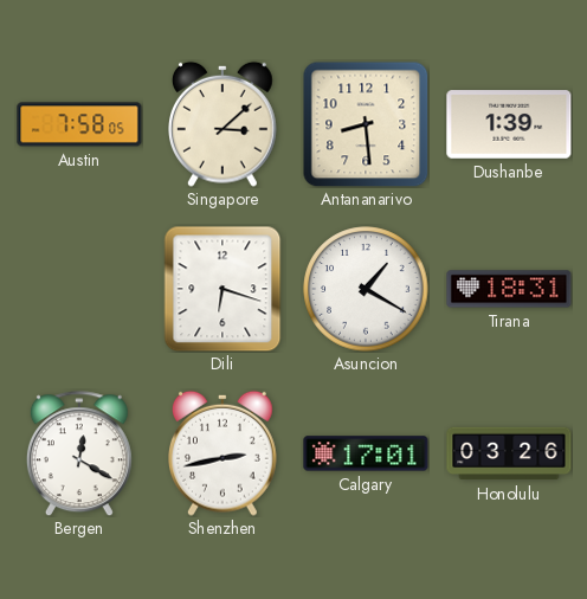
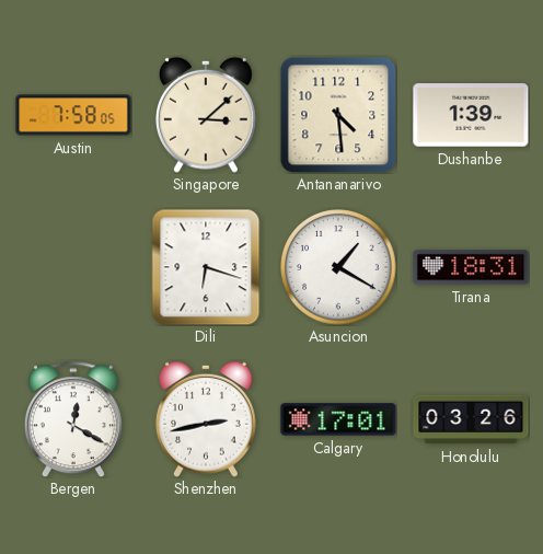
Antananarivo: 8:29 -> 4:29 (338, 115)
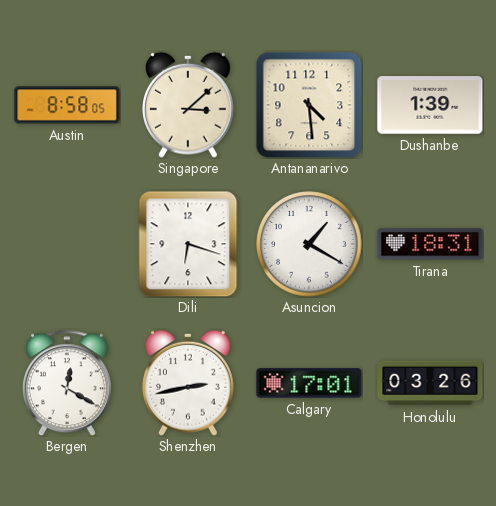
Austin: 7:58 -> 8:58 (67, 105)
